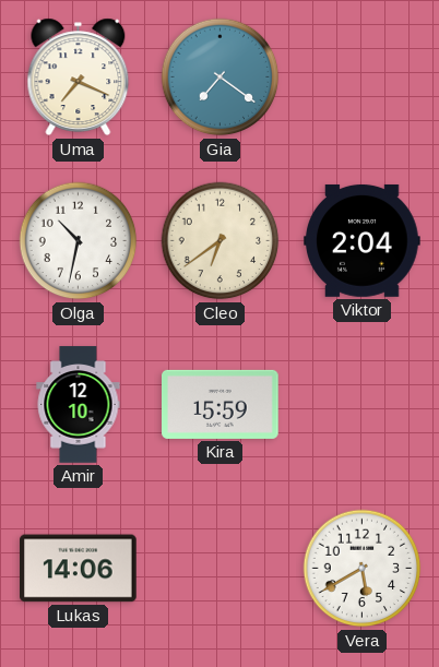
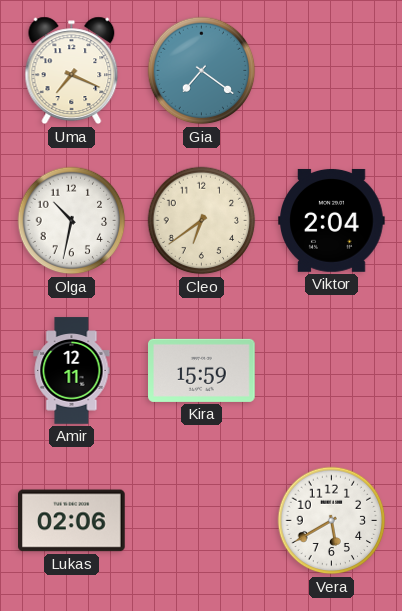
Amir: 12:10 -> 12:11 (72, 371)
Lukas: 14:06 -> 02:06 (72, 521)
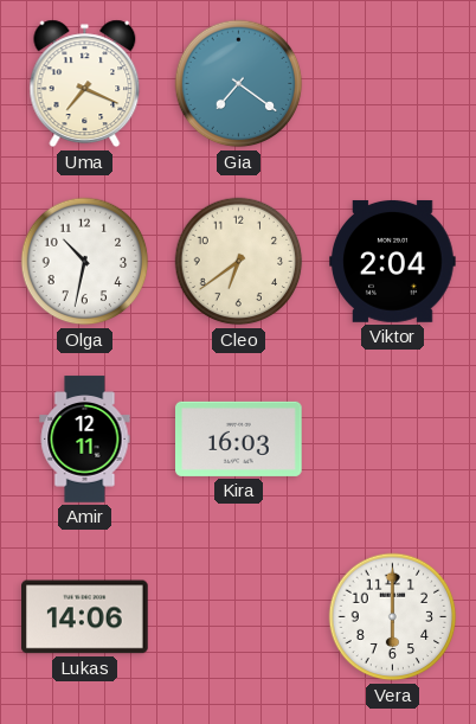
Kira: 15:59 -> 16:03 (239, 438)
Lukas: 02:06 -> 14:06 (85, 617)
Vera: 5:40 -> 6:00 (393, 617)
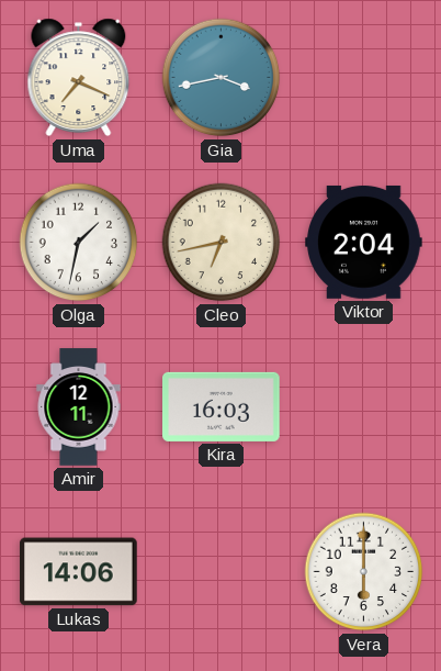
Gia: 7:21 -> 3:43 (222, 78)
Olga: 10:32 -> 1:32 (79, 243)
Cleo: 6:39 -> 6:43 (222, 243)
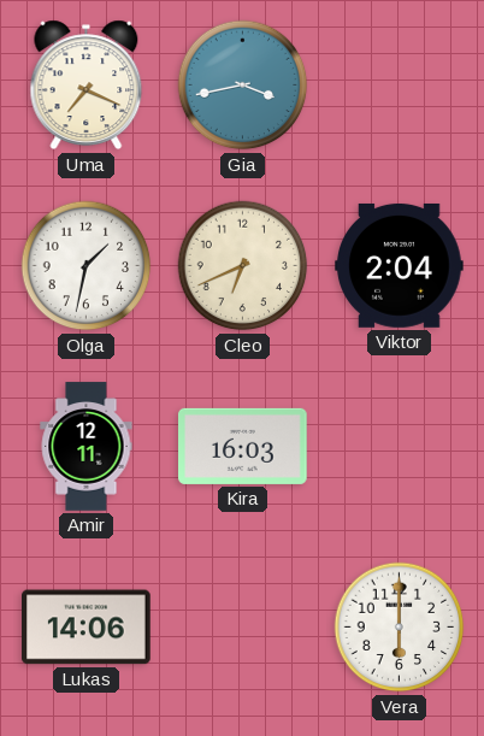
Cleo: 6:43 -> 6:41 (243, 266)
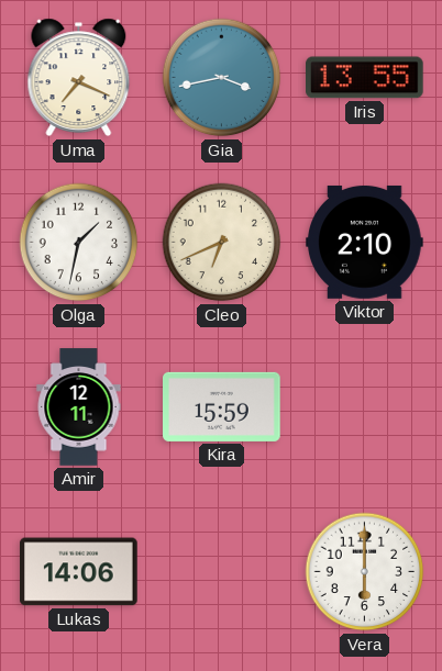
Iris: none -> 13:55 (365, 78)
Viktor: 2:04 -> 2:10 (365, 242)
Kira: 16:03 -> 15:59 (222, 406)
